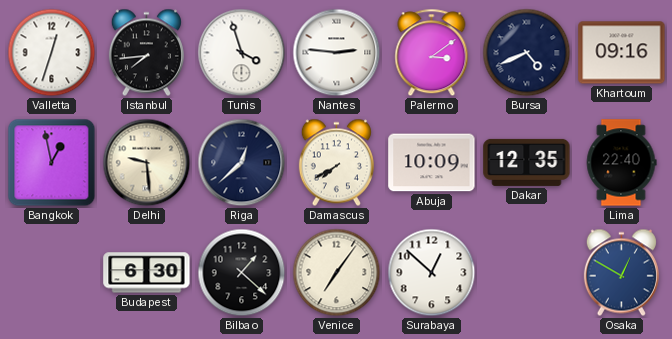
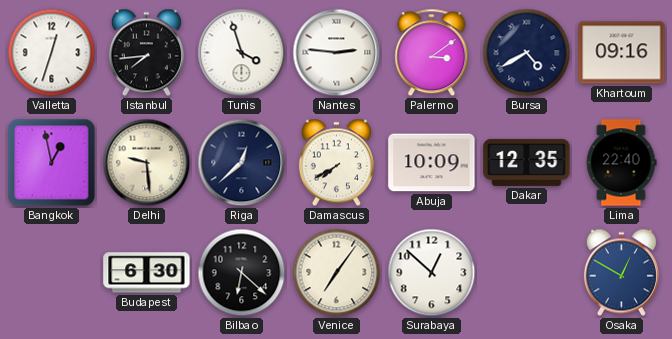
Bursa: 4:41 -> 4:40 (527, 53)
Bilbao: 1:22 -> 6:22 (242, 273)
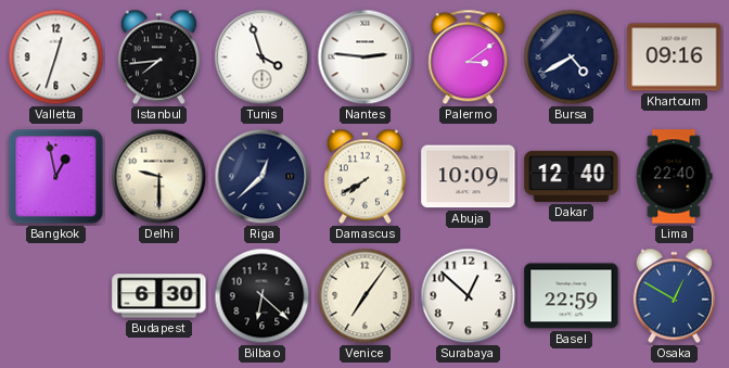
Delhi: 9:29 -> 9:30 (159, 177)
Dakar: 12:35 -> 12:40 (572, 176)
Basel: none -> 22:59 (572, 296)
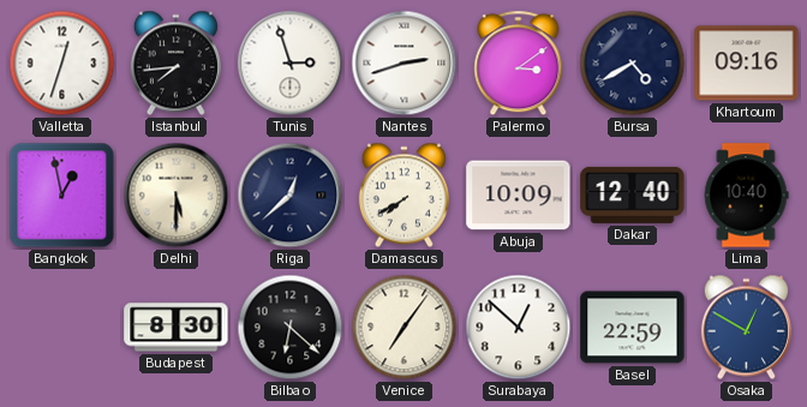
Tunis: 3:57 -> 2:57 (291, 64)
Nantes: 2:46 -> 2:42 (405, 64)
Delhi: 9:30 -> 5:30 (177, 196)
Lima: 22:40 -> 10:40 (746, 196)
Budapest: 6:30 -> 8:30 (177, 328)
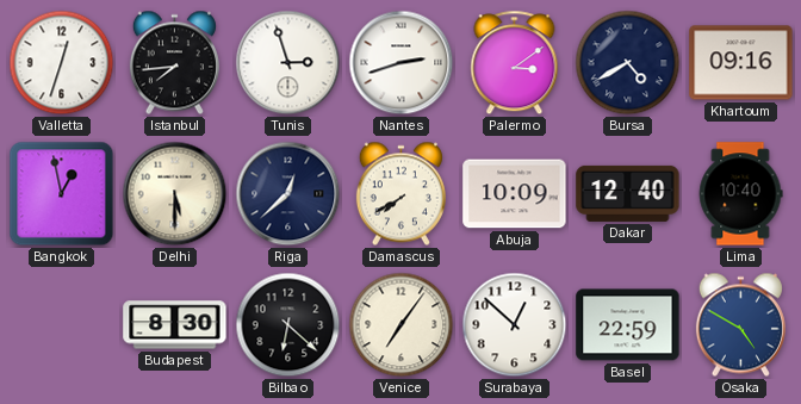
Osaka: 12:50 -> 4:50 (740, 325)
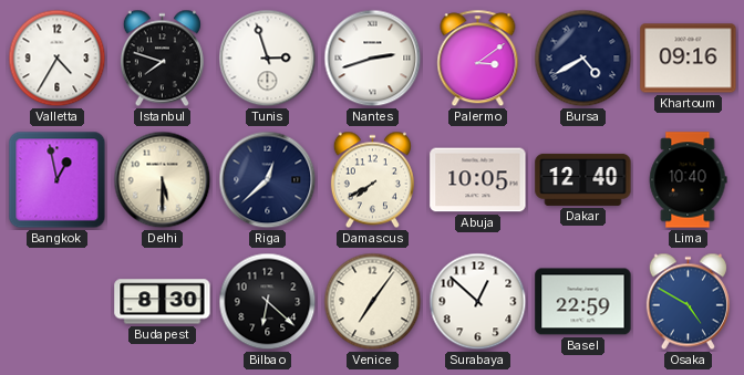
Valletta: 12:33 -> 4:35 (58, 59)
Istanbul: 7:44 -> 7:48 (162, 59)
Abuja: 10:09 -> 10:05 (478, 180)
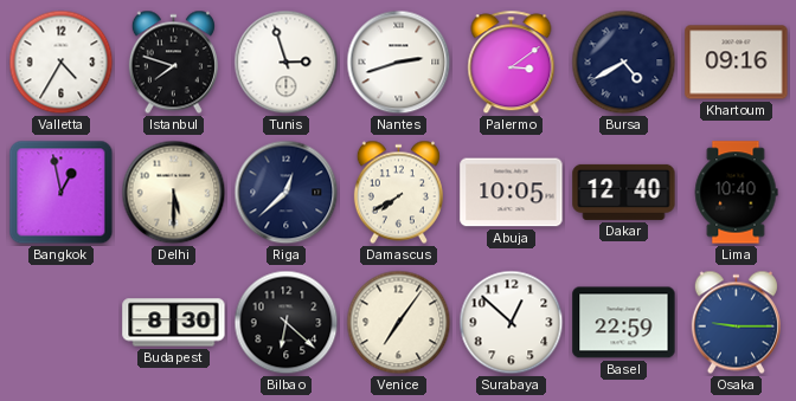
Osaka: 4:50 -> 9:15 (736, 323)
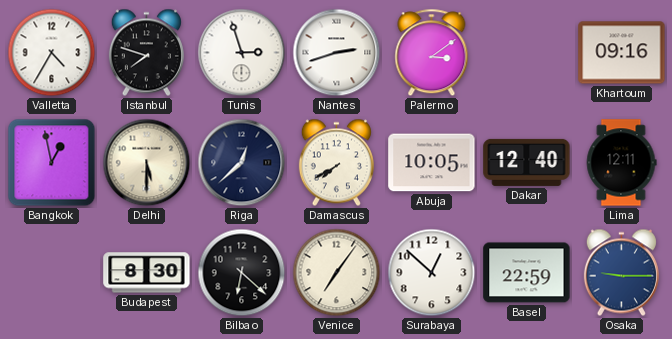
Bursa: 4:40 -> none (624, 63)
Lima: 10:40 -> 12:11 (621, 163)
